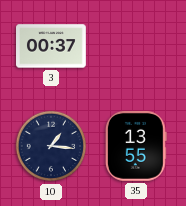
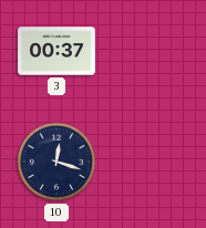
10: 1:16 -> 12:18 (56, 162)
35: 13:55 -> none (136, 146)
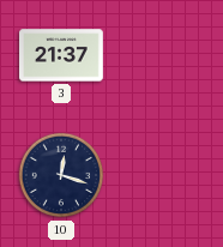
3: 00:37 -> 21:37 (62, 55)
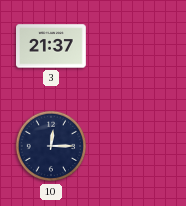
10: 12:18 -> 12:15 (51, 146)
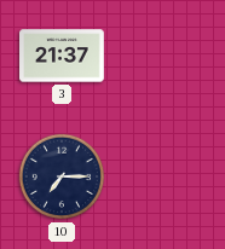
10: 12:15 -> 7:15 (62, 176)
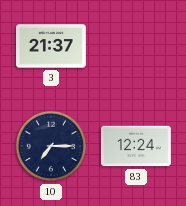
83: none -> 12:24 (137, 146)
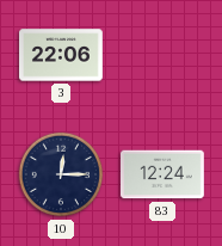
3: 21:37 -> 22:06 (62, 55)
10: 7:15 -> 12:15 (61, 174)
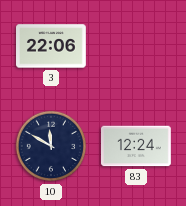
10: 12:15 -> 11:50 (51, 146)
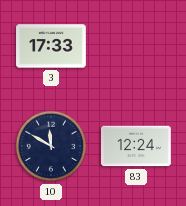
3: 22:06 -> 17:33 (52, 46)
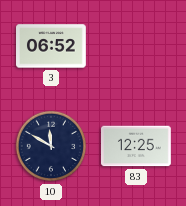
3: 17:33 -> 06:52 (52, 46)
83: 12:24 -> 12:25 (137, 146)
